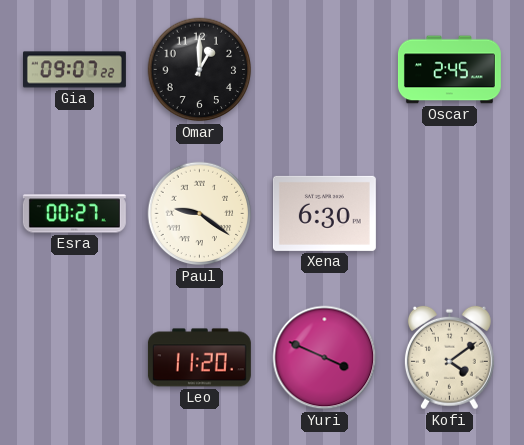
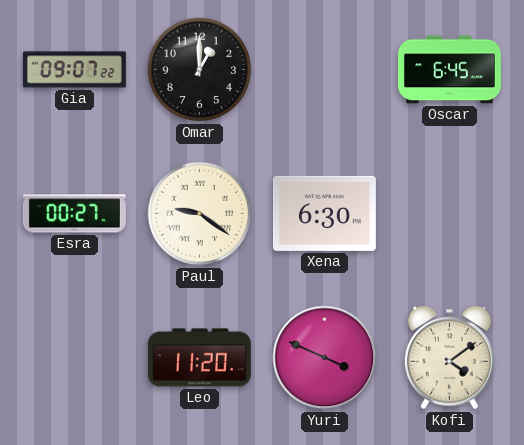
Oscar: 2:45 -> 6:45 (449, 70)
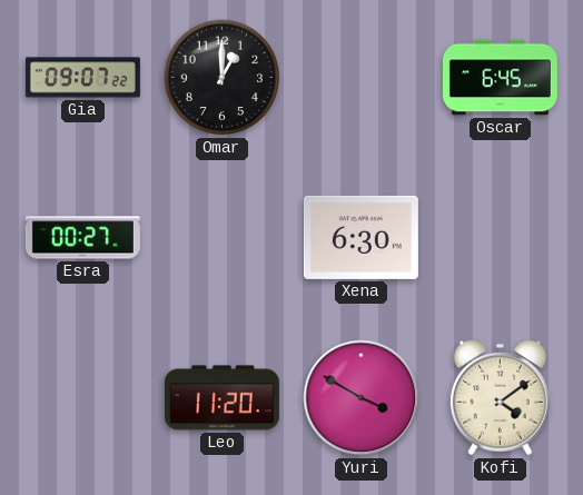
Paul: 9:21 -> none (200, 214)
Yuri: 3:49 -> 3:50 (362, 398)
